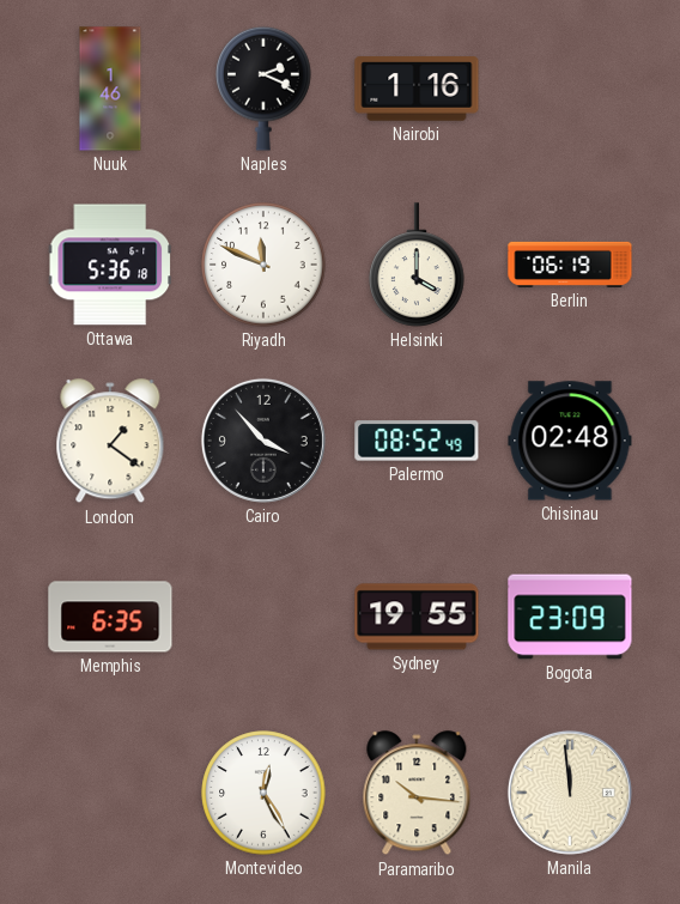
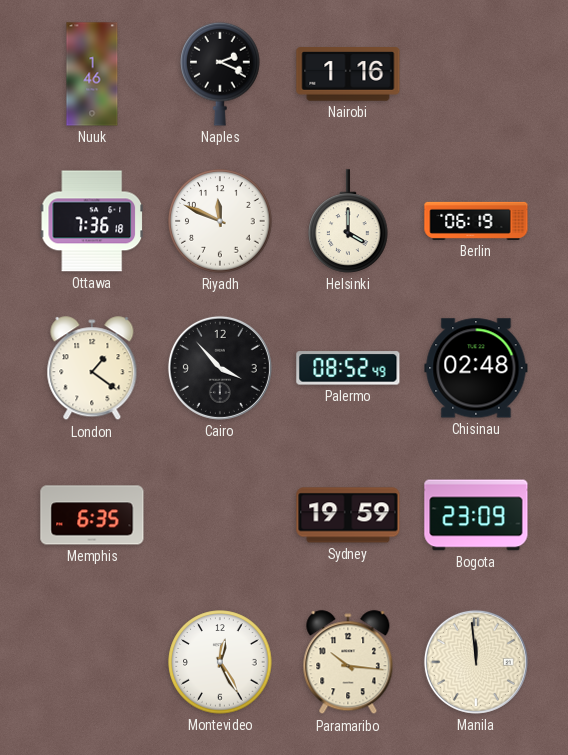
Ottawa: 5:36 -> 7:36 (91, 221)
Sydney: 19:55 -> 19:59 (348, 515)
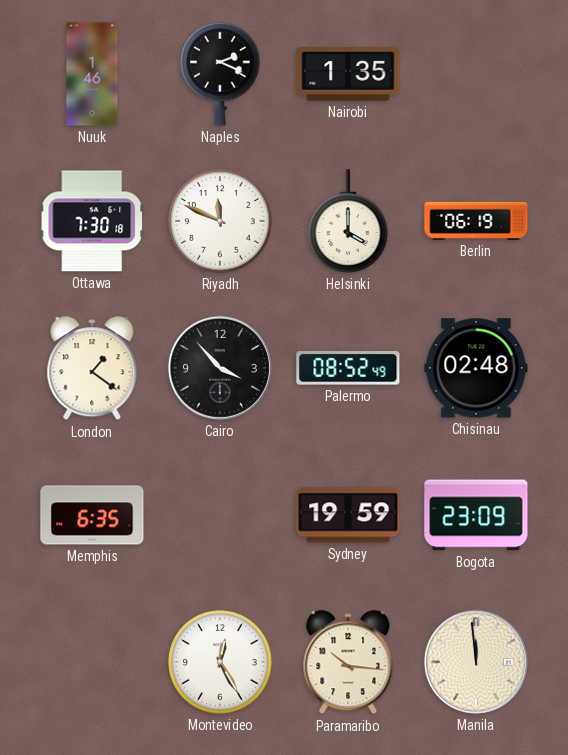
Nairobi: 1:16 -> 1:35 (348, 74)
Ottawa: 7:36 -> 7:30 (91, 221)
